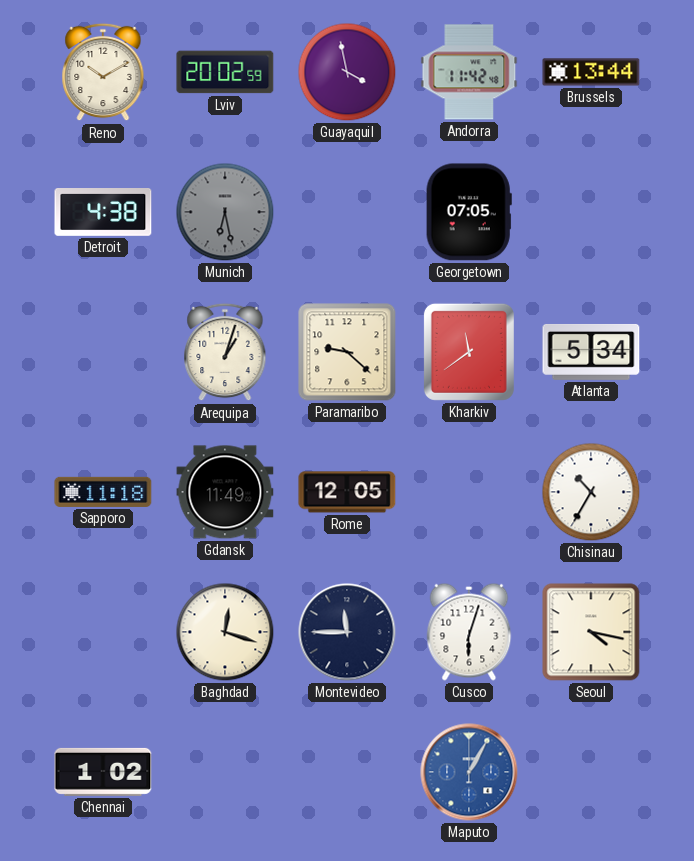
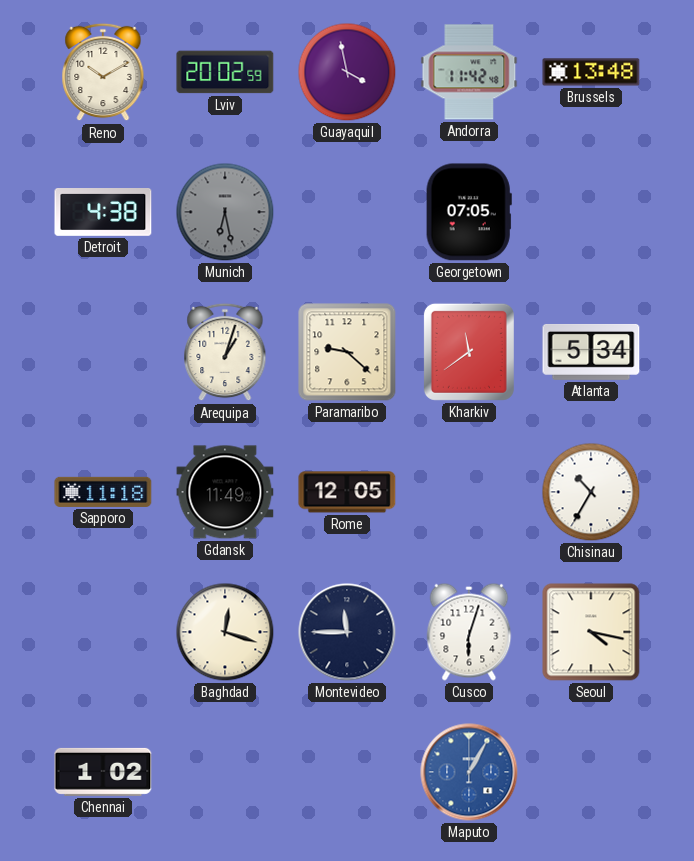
Brussels: 13:44 -> 13:48 (591, 72)
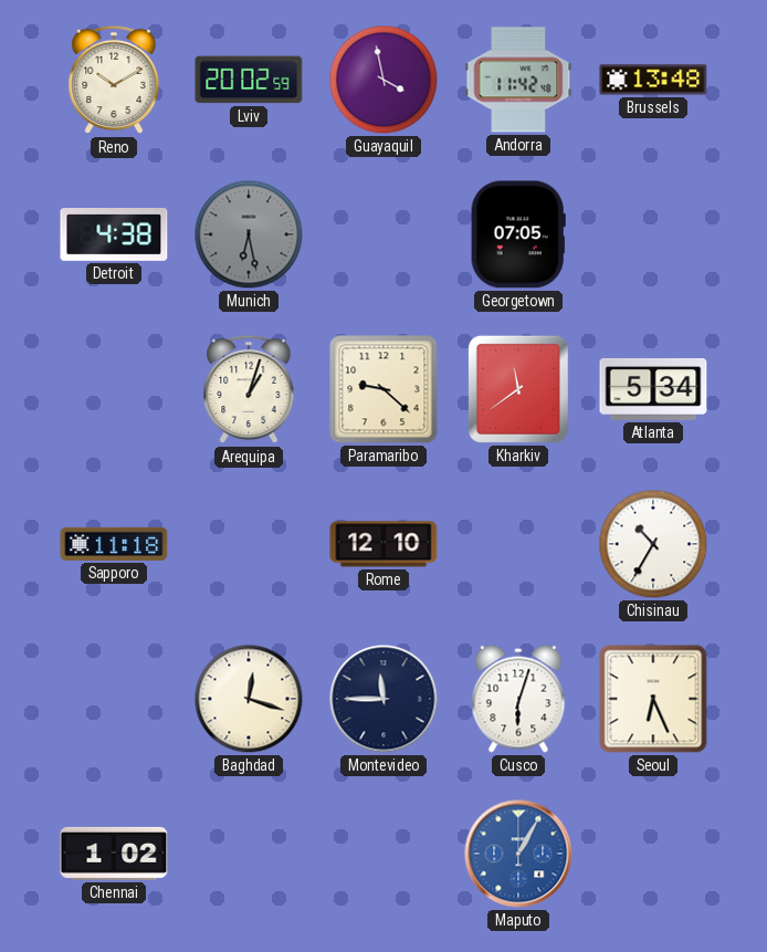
Gdansk: 11:49 -> none (225, 492)
Rome: 12:05 -> 12:10 (383, 544)
Seoul: 4:17 -> 6:26 (653, 699)
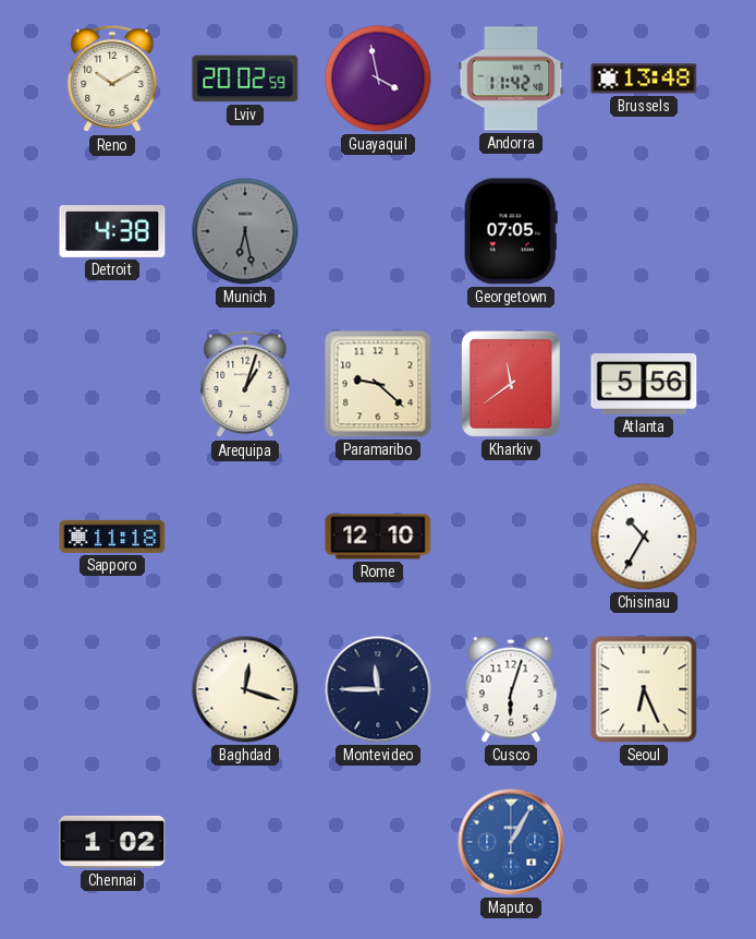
Atlanta: 5:34 -> 5:56 (644, 384)
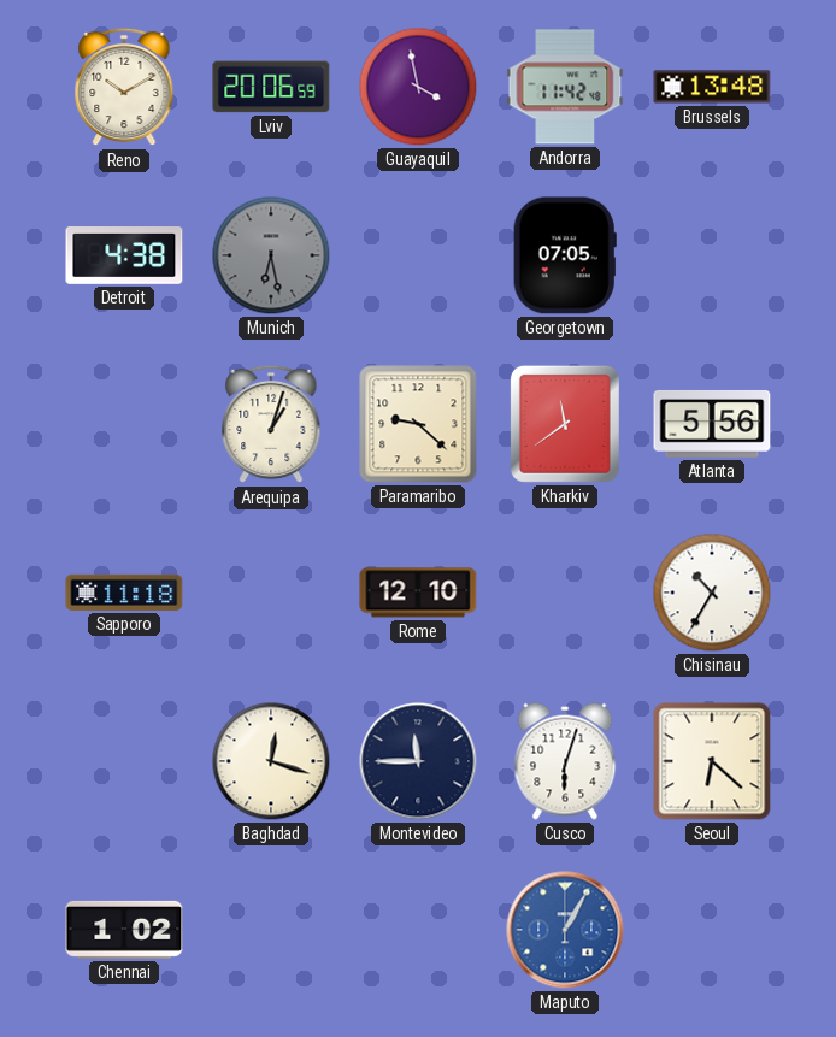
Lviv: 20:02 -> 20:06 (271, 87)
Seoul: 6:26 -> 6:22 (712, 761)
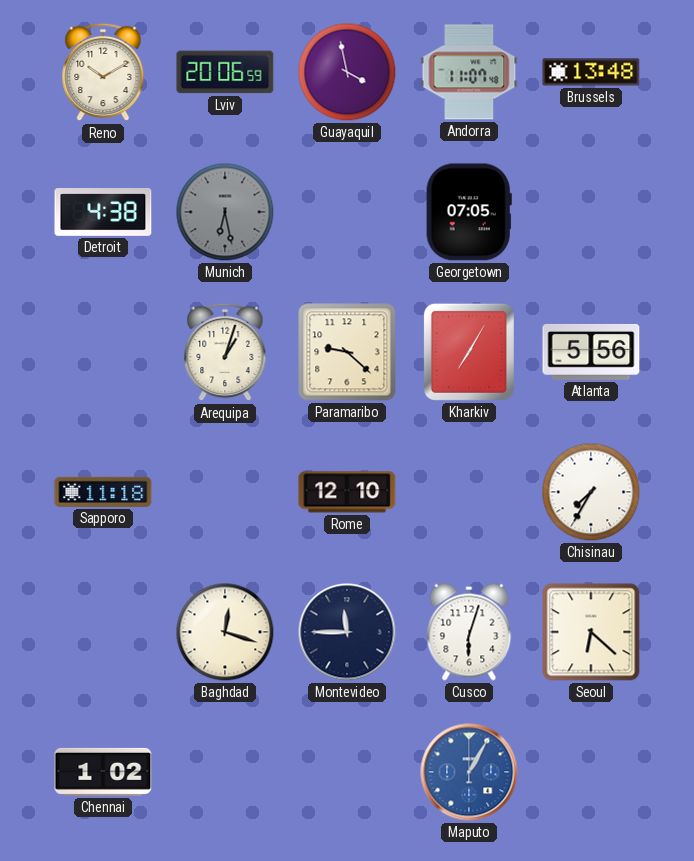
Andorra: 11:42 -> 11:07 (469, 72)
Kharkiv: 11:39 -> 7:05 (469, 352)
Chisinau: 10:35 -> 7:35 (591, 492)
